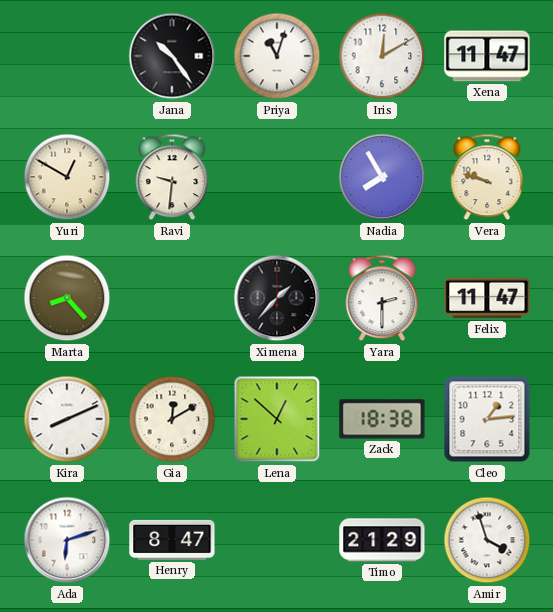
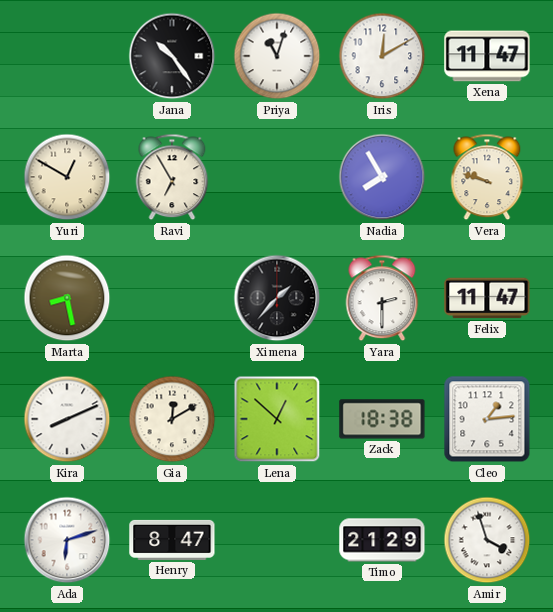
Ravi: 9:31 -> 6:55 (172, 177)
Marta: 8:23 -> 8:28 (67, 298)
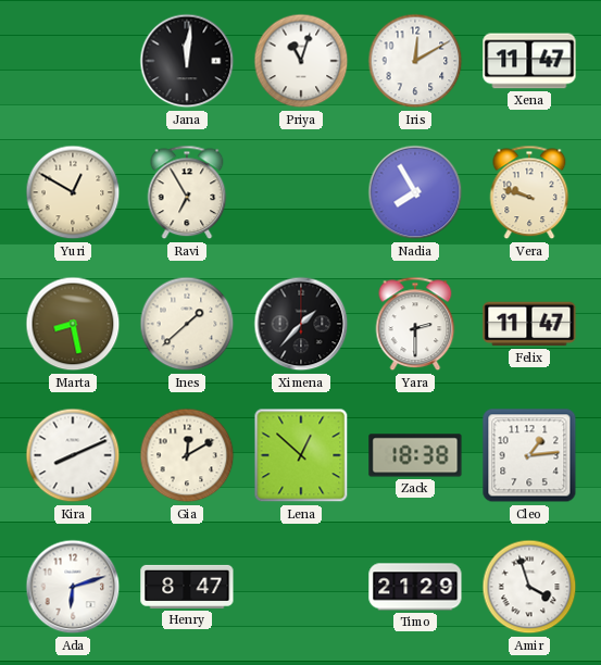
Jana: 10:24 -> 12:01 (187, 61)
Ines: none -> 1:38 (187, 324)
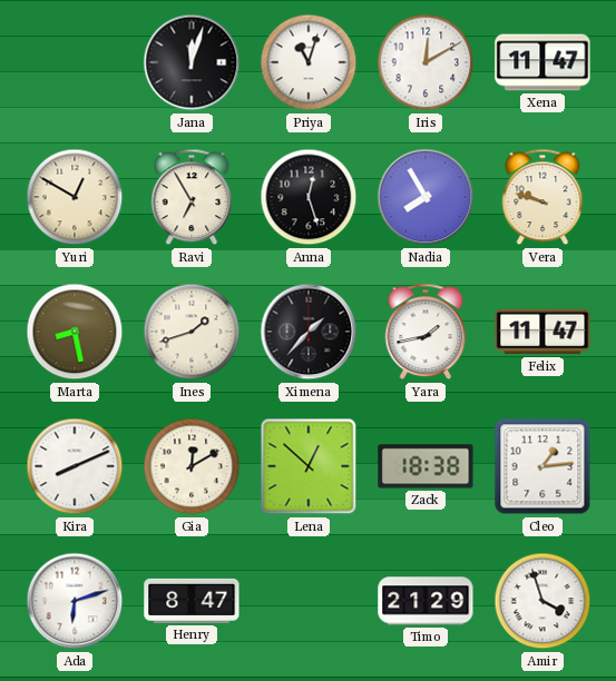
Jana: 12:01 -> 12:03 (192, 62)
Anna: none -> 12:27 (309, 197)
Ines: 1:38 -> 1:42 (192, 332)
Yara: 2:30 -> 1:43 (426, 332)
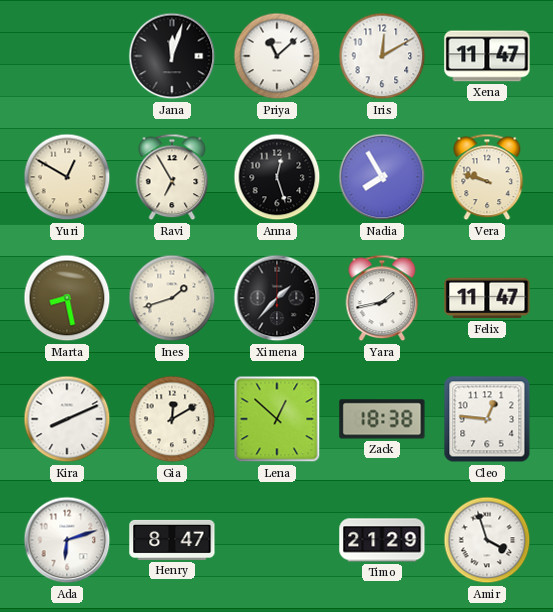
Priya: 11:03 -> 11:08 (277, 56)
Cleo: 1:14 -> 12:46 (487, 419)
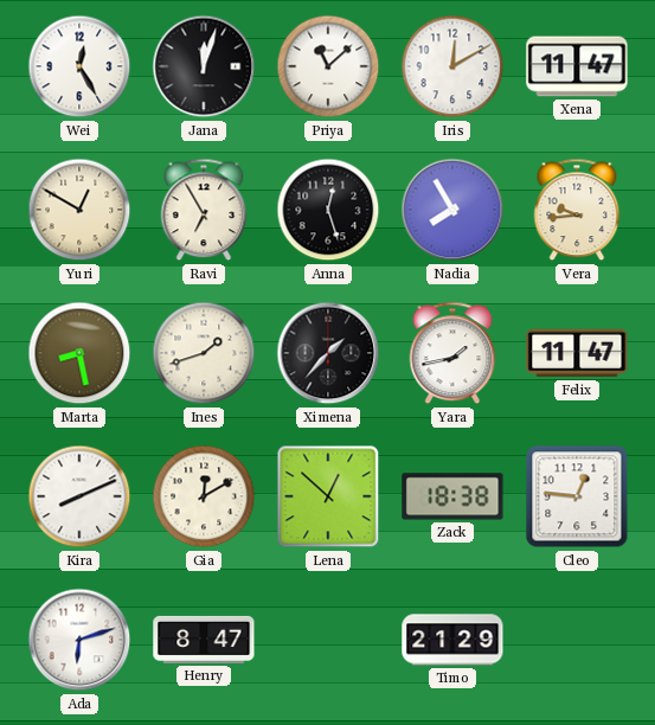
Wei: none -> 12:25 (79, 66)
Vera: 9:48 -> 9:44 (577, 210)
Amir: 3:57 -> none (487, 540)
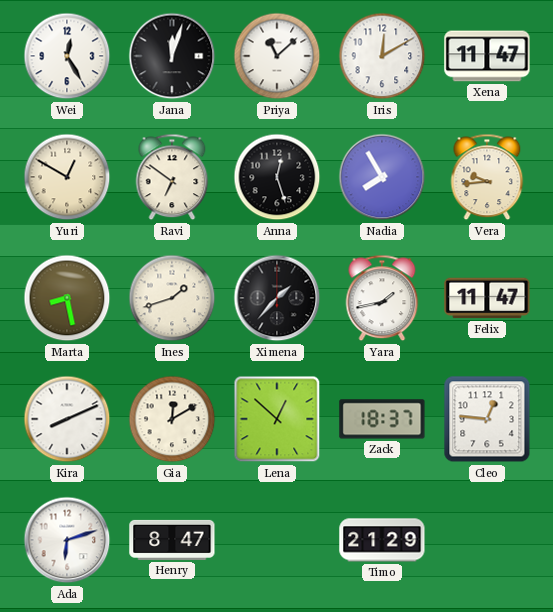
Ravi: 6:55 -> 6:51 (172, 177)
Zack: 18:38 -> 18:37 (382, 419)
